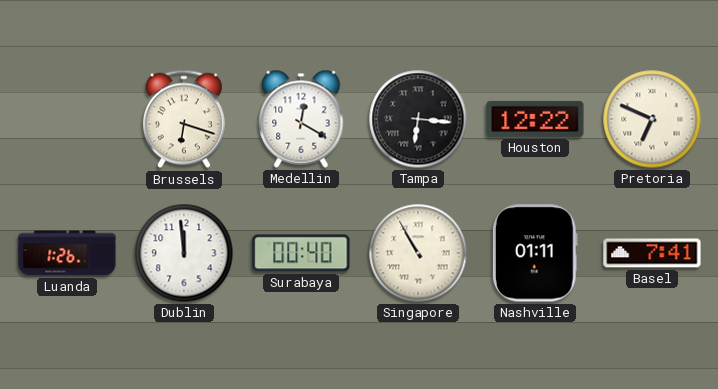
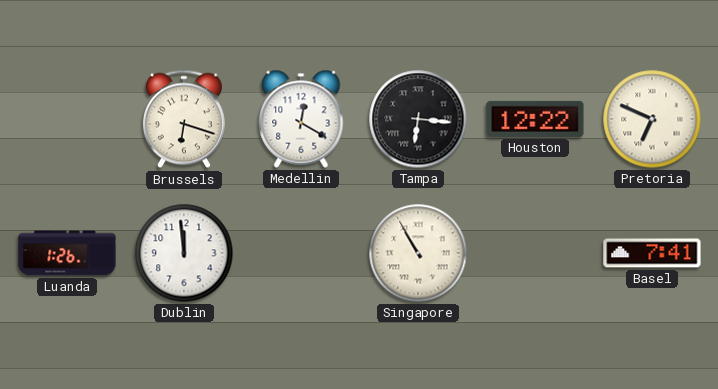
Surabaya: 00:40 -> none (301, 253)
Nashville: 01:11 -> none (535, 253)
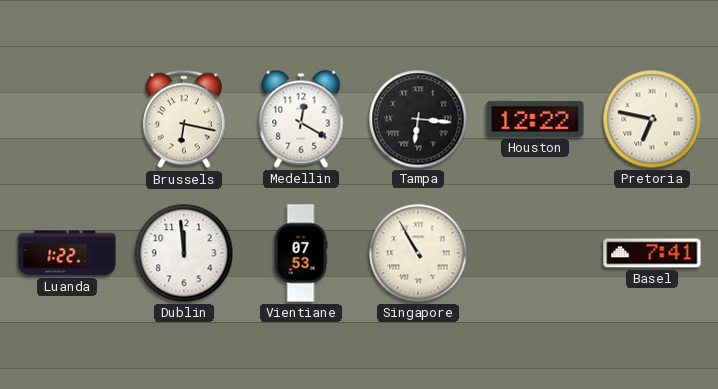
Brussels: 6:18 -> 6:17 (184, 119)
Pretoria: 6:49 -> 6:47 (652, 119)
Luanda: 1:26 -> 1:22 (67, 253)
Vientiane: none -> 07:53 (301, 253)
